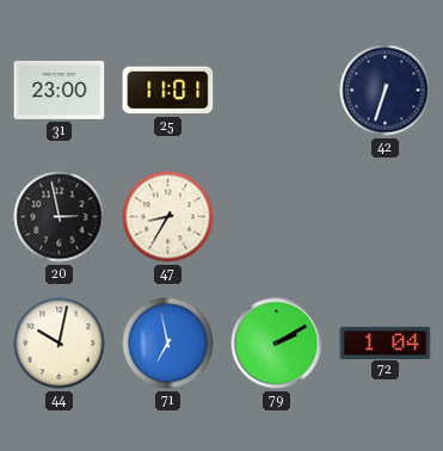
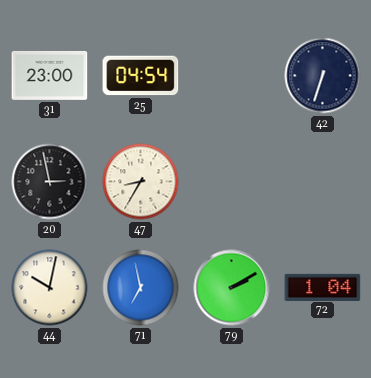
25: 11:01 -> 04:54 (141, 76)
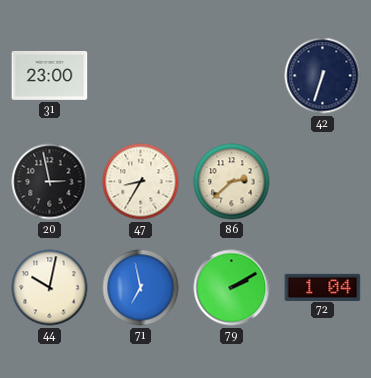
25: 04:54 -> none (141, 76)
86: none -> 2:38 (232, 182)
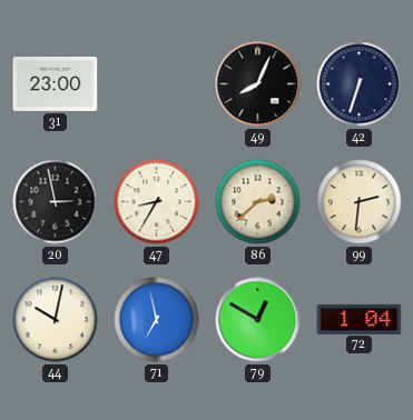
49: none -> 8:04 (258, 84)
99: none -> 2:31 (360, 202)
79: 2:10 -> 12:50 (258, 320)
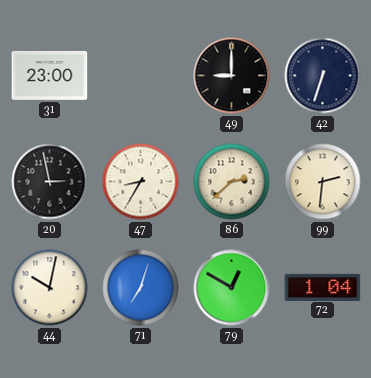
49: 8:04 -> 9:00 (232, 76)
71: 6:58 -> 7:03 (141, 288)
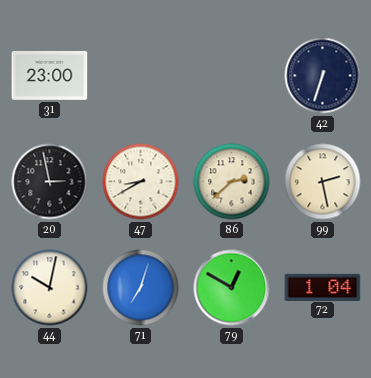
49: 9:00 -> none (232, 76)
47: 8:35 -> 8:40 (141, 182)
99: 2:31 -> 2:28 (323, 182)
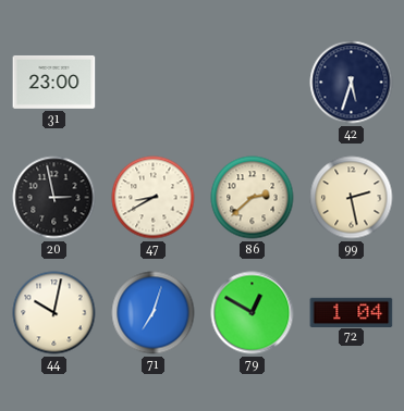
42: 6:33 -> 5:33 (352, 83)
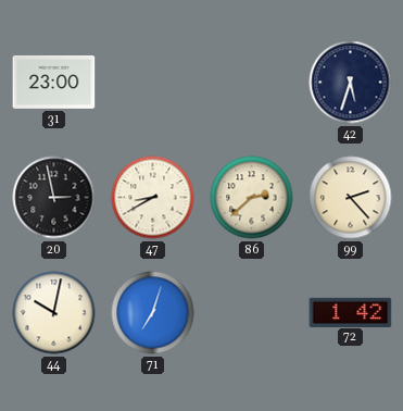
99: 2:28 -> 2:23 (351, 198)
79: 12:50 -> none (253, 313)
72: 1:04 -> 1:42 (351, 312)
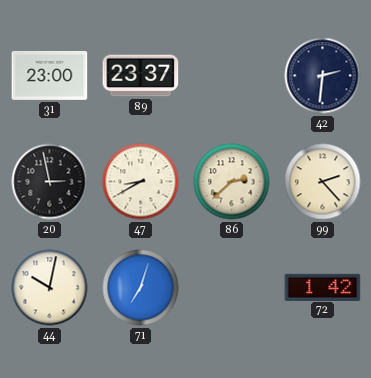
89: none -> 23:37 (141, 76)
42: 5:33 -> 2:31 (323, 76)
